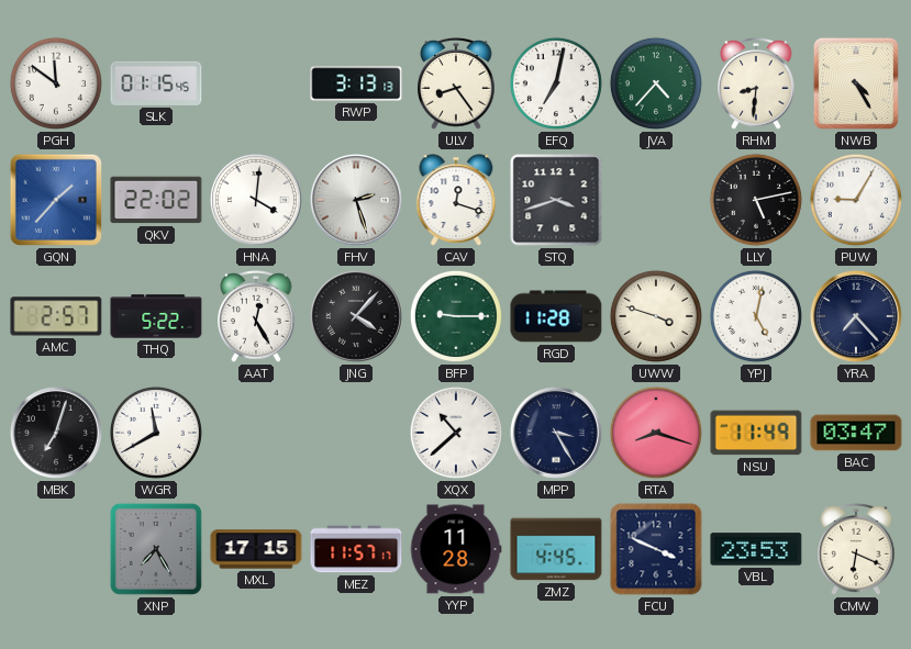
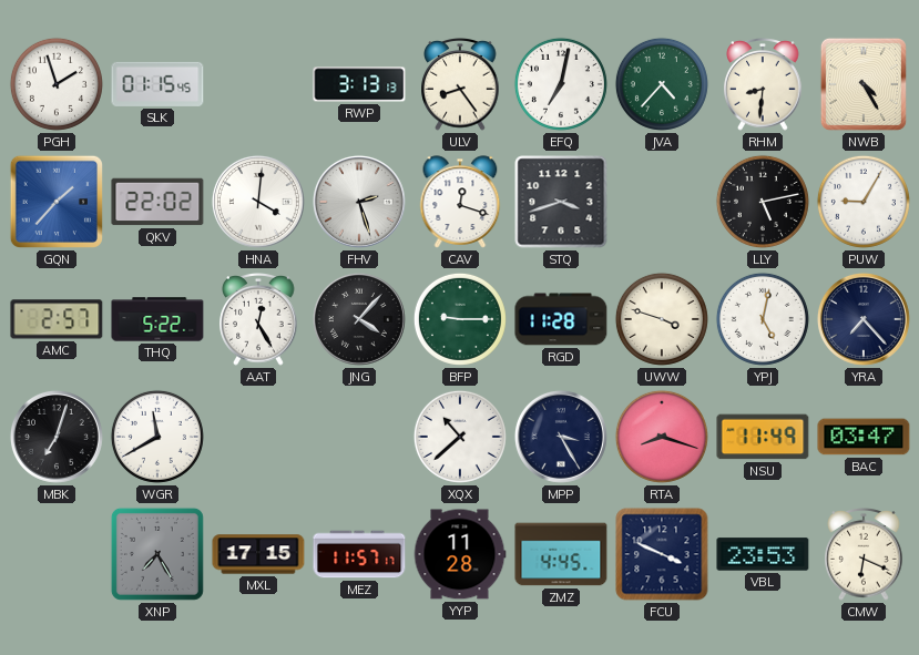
PGH: 11:51 -> 1:57 (57, 84)
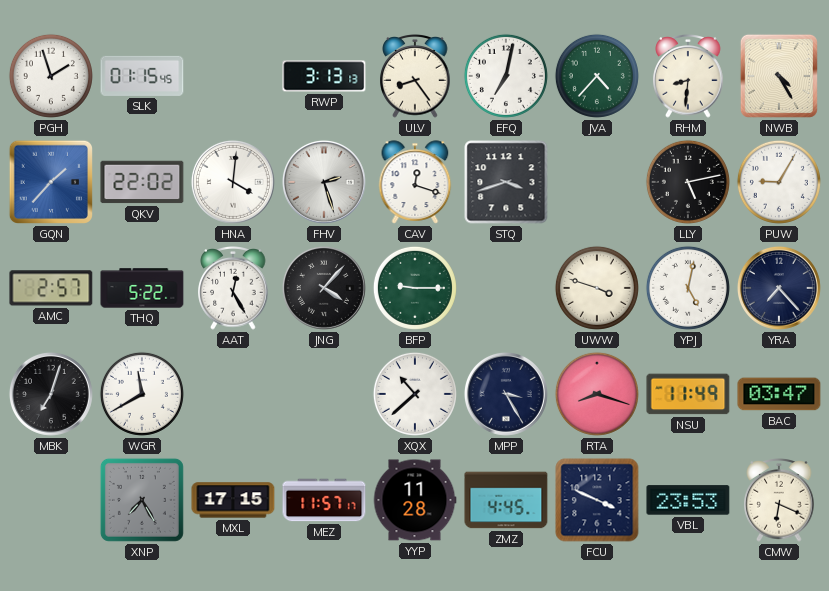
RGD: 11:28 -> none (561, 319)
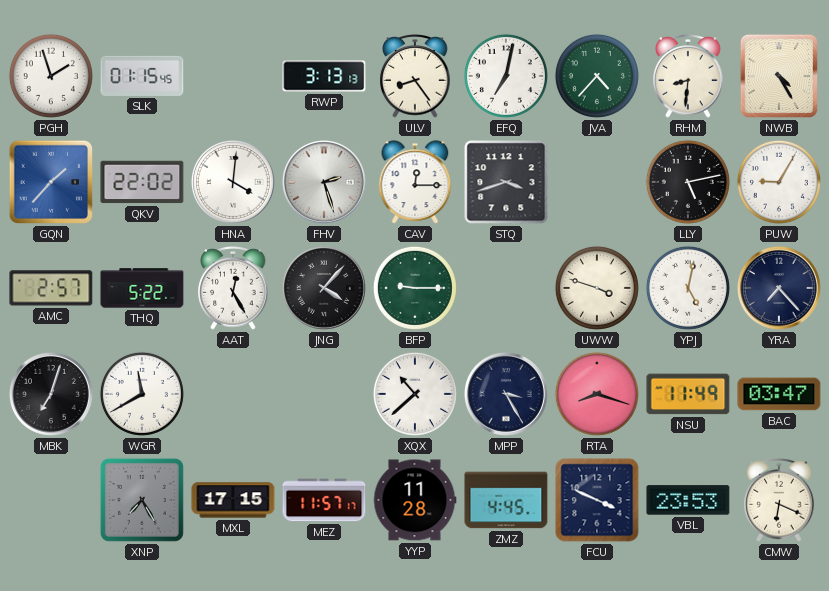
CAV: 12:18 -> 12:15 (415, 182)
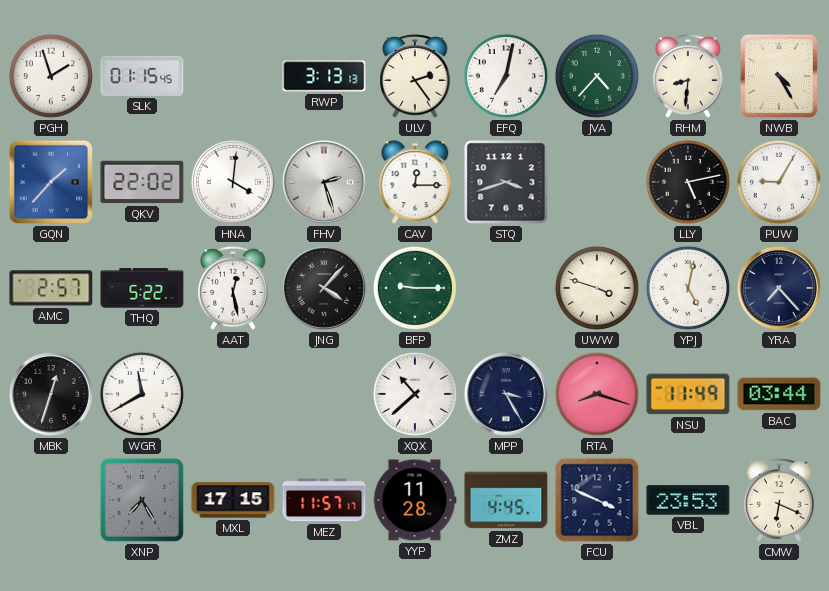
ULV: 8:24 -> 2:24 (415, 77)
AAT: 12:25 -> 12:28 (233, 289)
MBK: 7:03 -> 12:33 (51, 394)
BAC: 03:47 -> 03:44 (779, 394)
